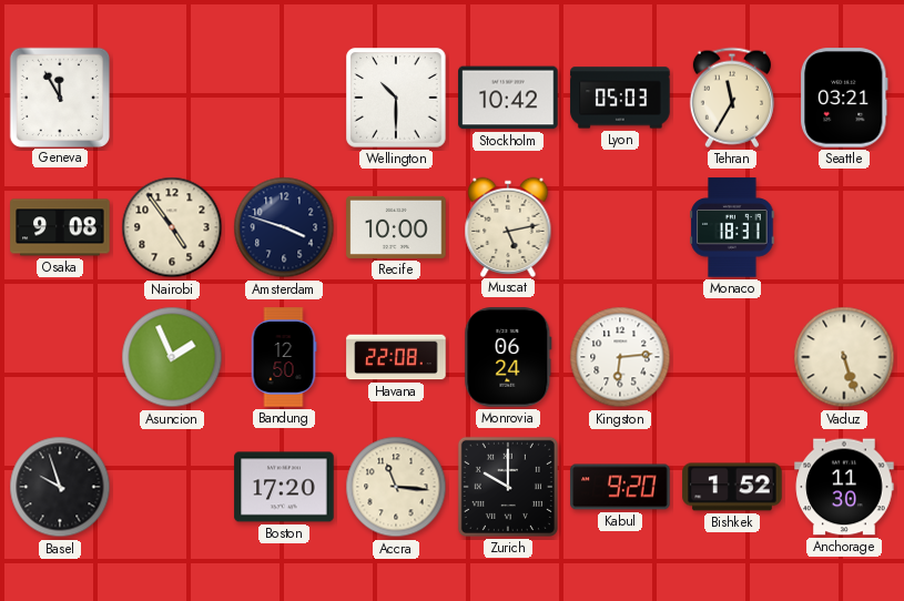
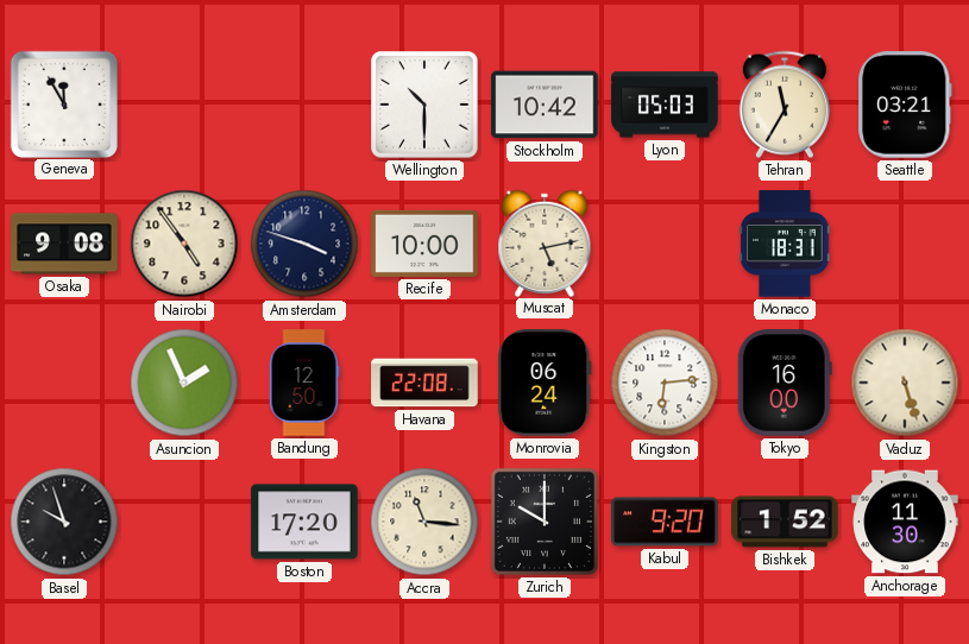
Tokyo: none -> 16:00 (785, 383)
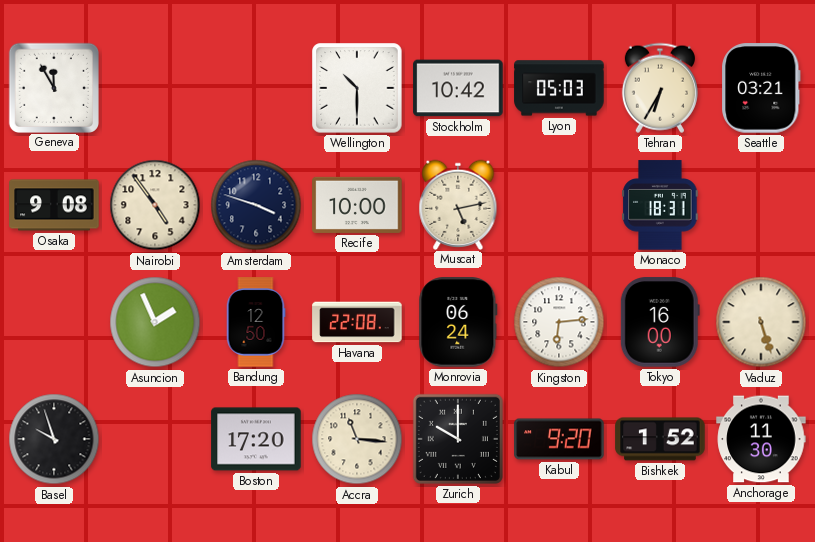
Tehran: 11:35 -> 6:35 (660, 88)
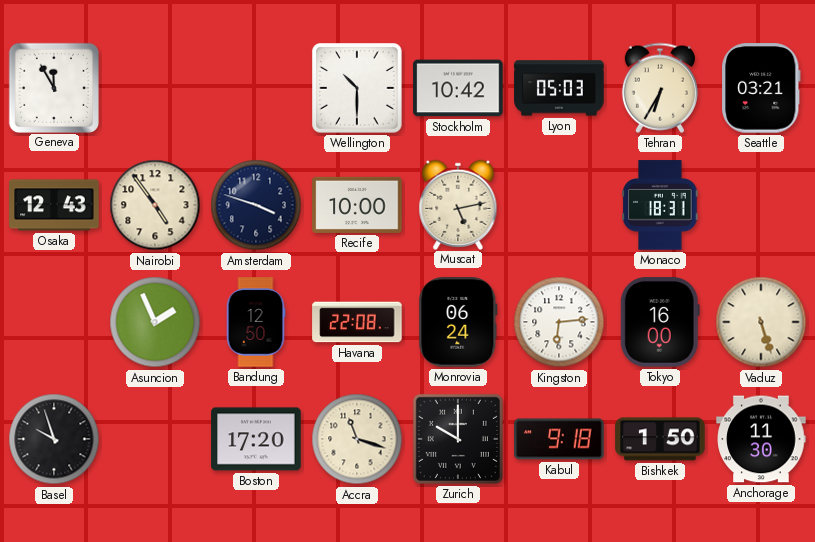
Osaka: 9:08 -> 12:43 (54, 205)
Accra: 11:16 -> 11:18 (357, 439)
Kabul: 9:20 -> 9:18 (559, 439)
Bishkek: 1:52 -> 1:50 (660, 439)
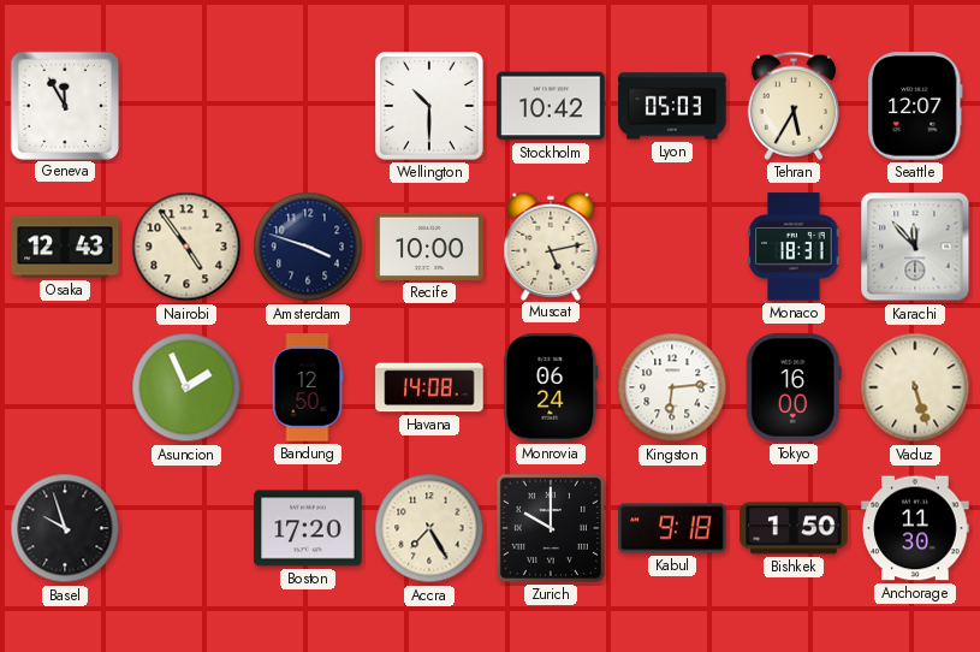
Tehran: 6:35 -> 5:35 (794, 106)
Seattle: 03:21 -> 12:07 (916, 106)
Karachi: none -> 11:53 (915, 247)
Havana: 22:08 -> 14:08 (429, 387)
Accra: 11:18 -> 7:25 (429, 528)
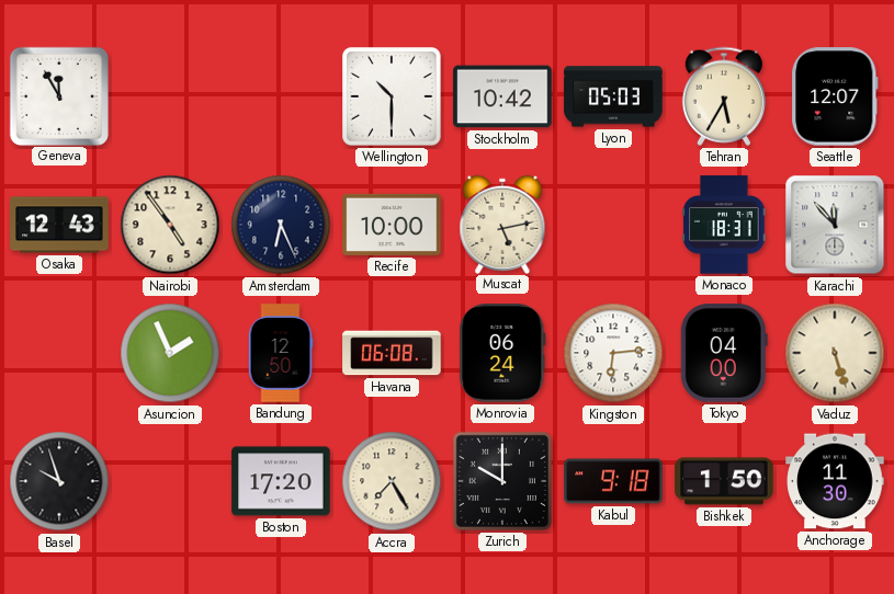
Amsterdam: 3:48 -> 6:26 (281, 225)
Havana: 14:08 -> 06:08 (392, 353)
Tokyo: 16:00 -> 04:00 (724, 353)
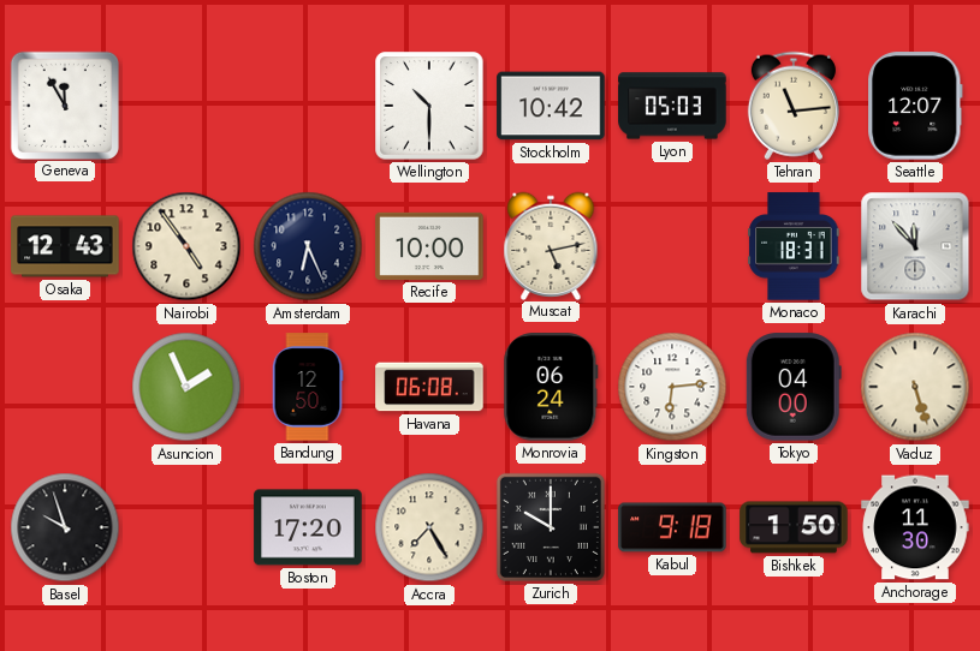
Tehran: 5:35 -> 11:14 (794, 106)
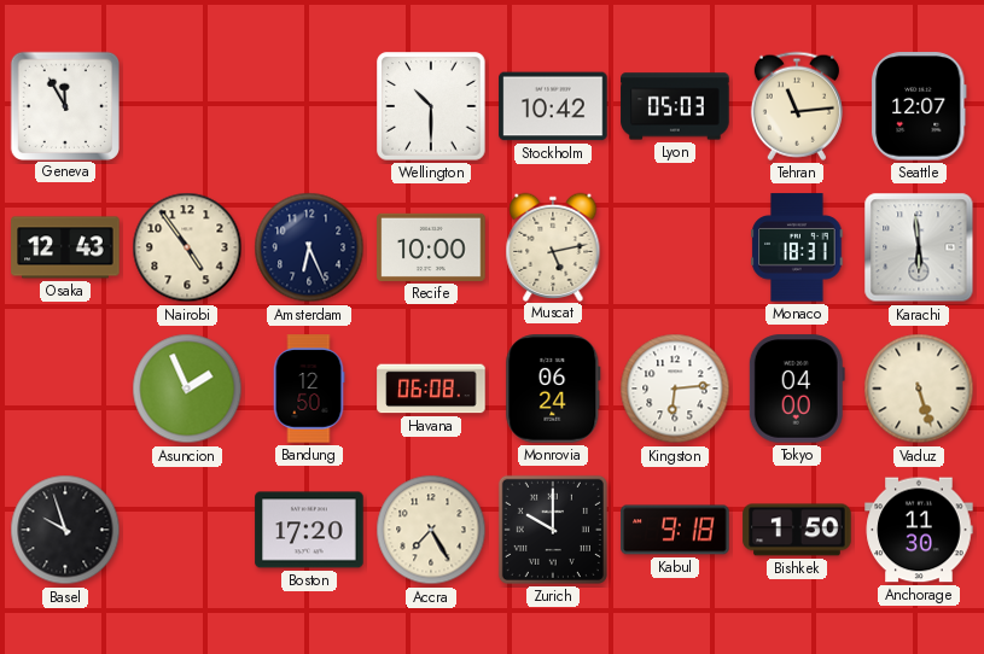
Karachi: 11:53 -> 5:59 (919, 247)
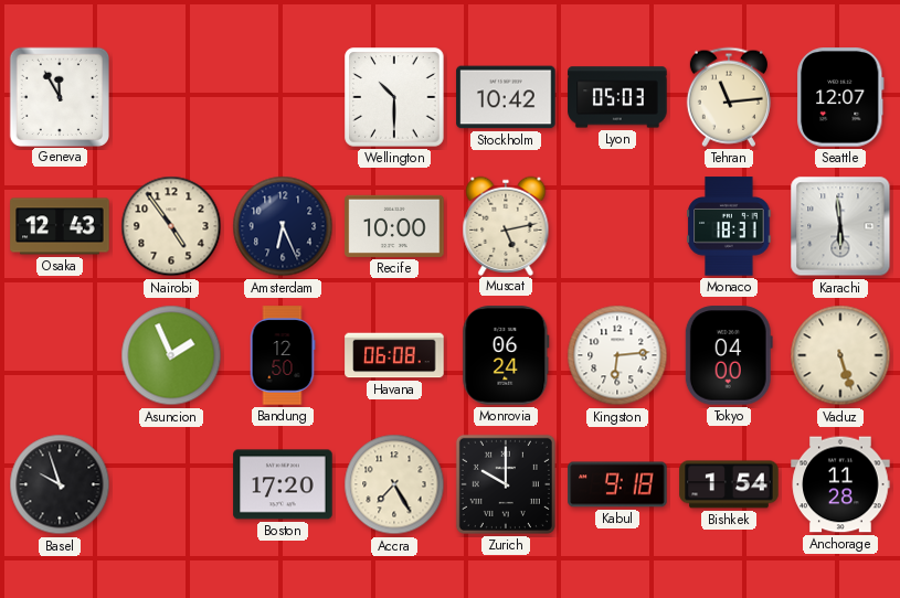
Bishkek: 1:50 -> 1:54 (729, 484)
Anchorage: 11:30 -> 11:28 (840, 484)
